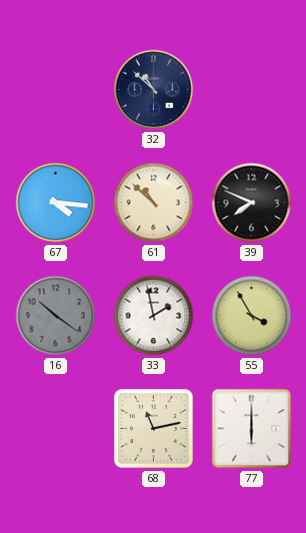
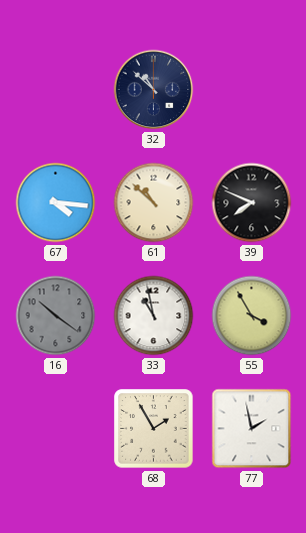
33: 1:58 -> 10:58 (154, 316)
68: 11:13 -> 1:55 (154, 429)
77: 6:00 -> 1:58 (252, 429)
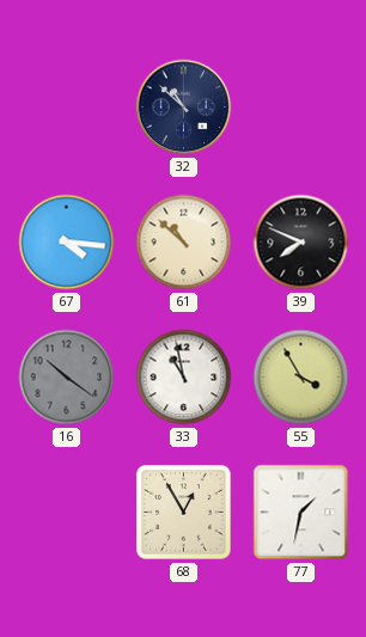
68: 1:55 -> 12:55 (184, 513)
77: 1:58 -> 1:32 (301, 513)
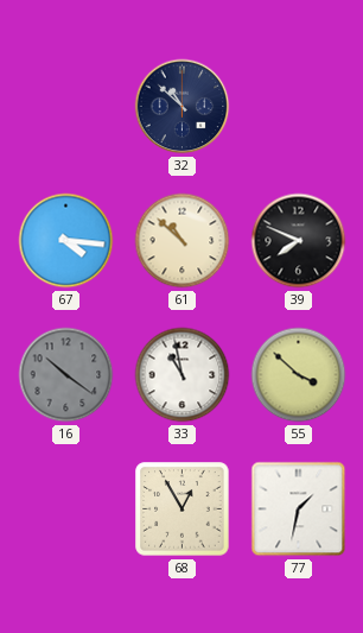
55: 3:55 -> 3:52 (299, 375)
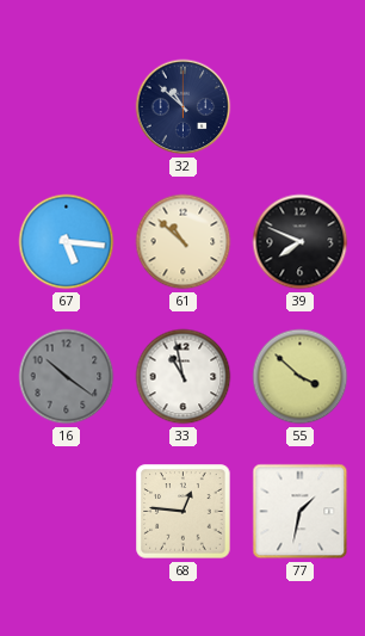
67: 4:16 -> 5:16 (67, 242)
68: 12:55 -> 12:46 (184, 512)
